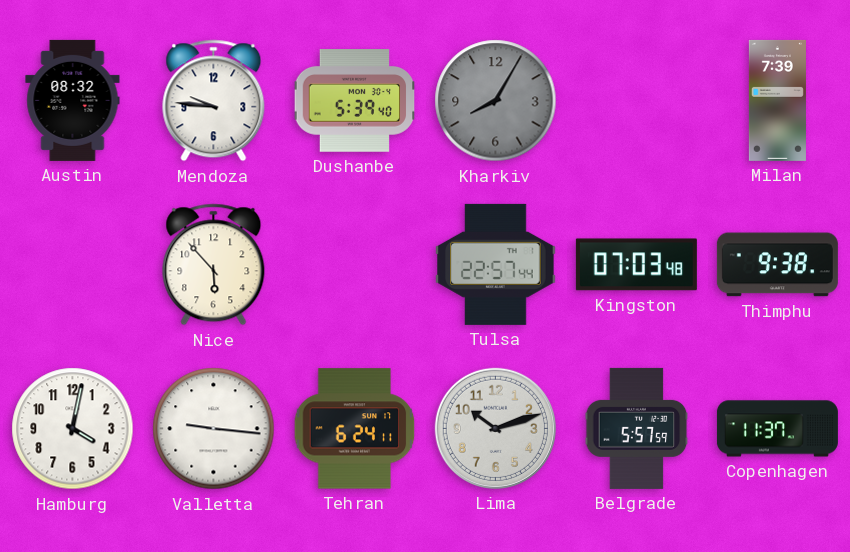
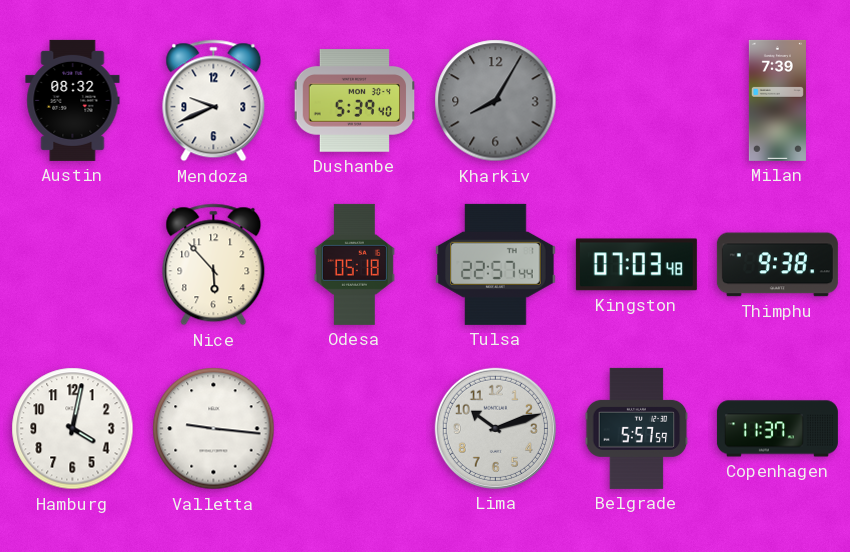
Mendoza: 9:46 -> 9:41 (214, 101)
Odesa: none -> 05:18 (354, 264)
Tehran: 6:24 -> none (355, 429)
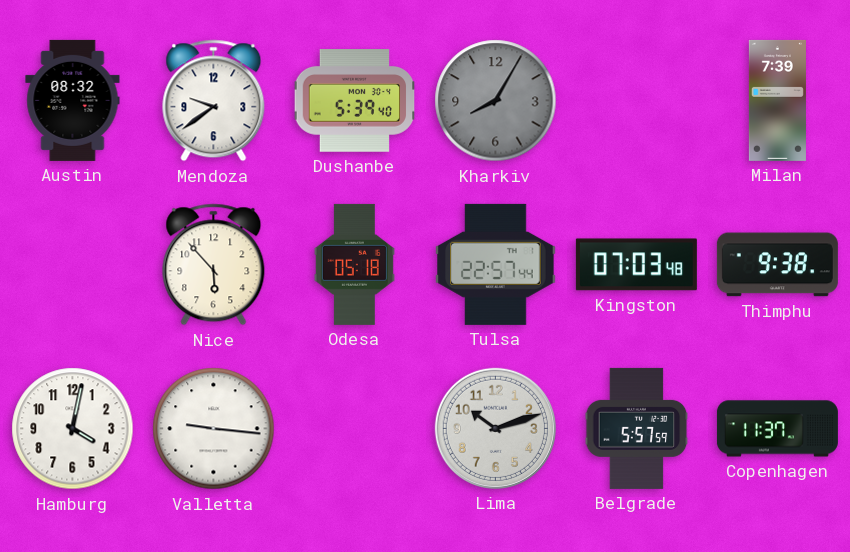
Mendoza: 9:41 -> 9:39 (214, 101)
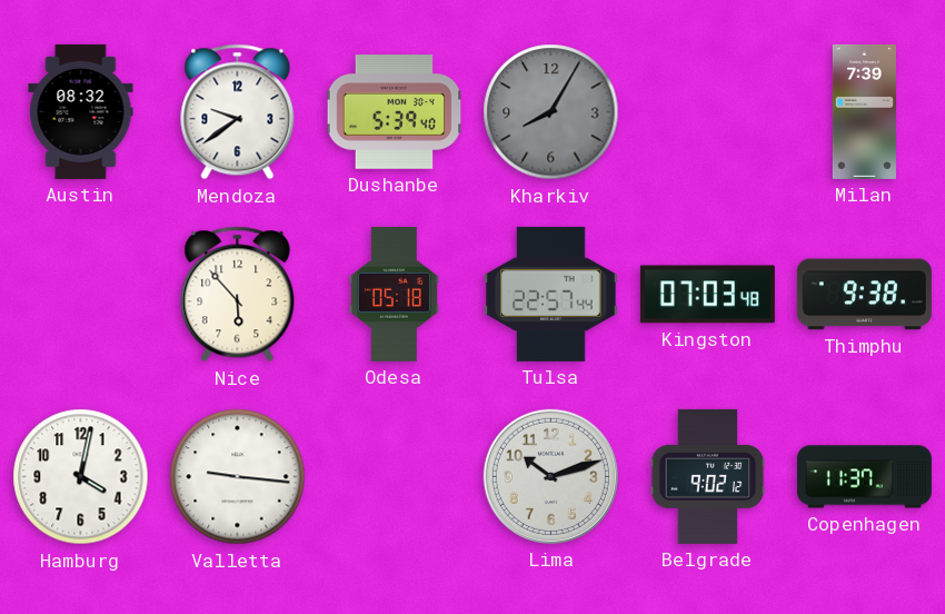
Belgrade: 5:57 -> 9:02 (708, 476)
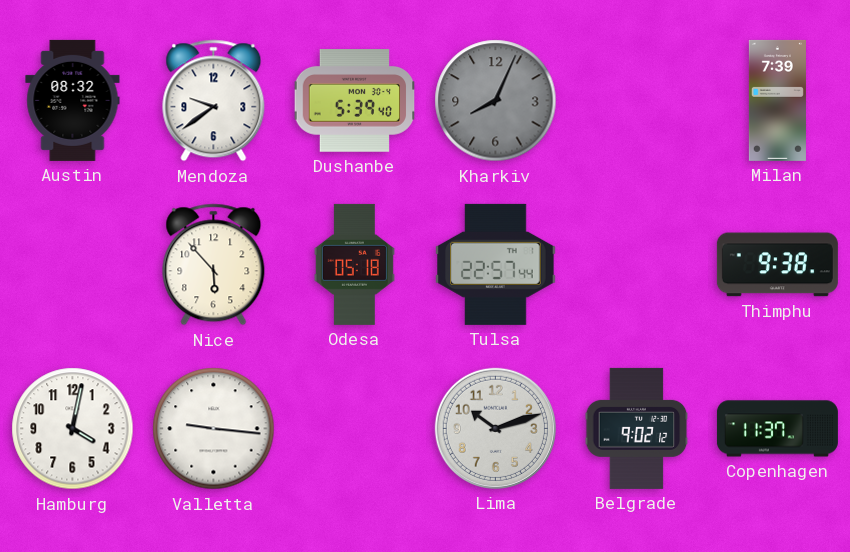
Kharkiv: 8:05 -> 8:04 (496, 101)
Kingston: 07:03 -> none (707, 295)
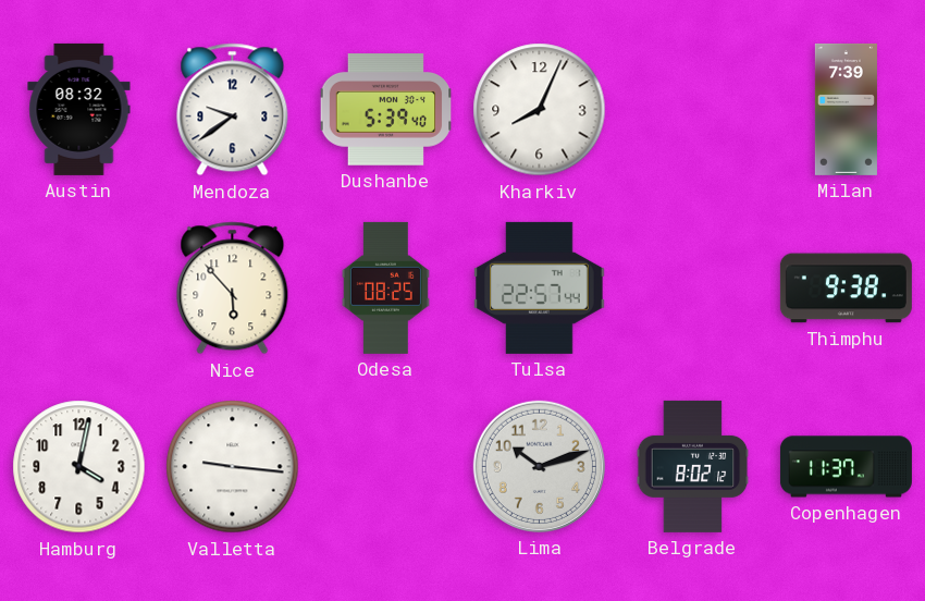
Kharkiv dial: grey -> white (540, 110)
Odesa: 05:18 -> 08:25 (385, 287)
Belgrade: 9:02 -> 8:02 (693, 466)
